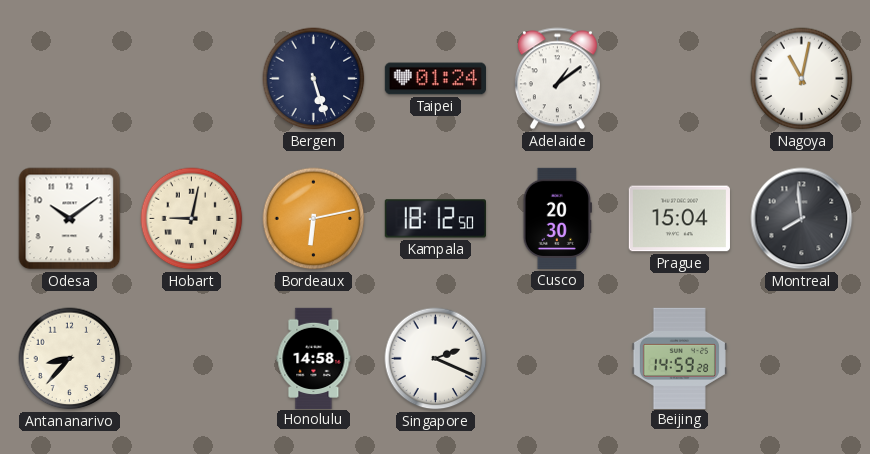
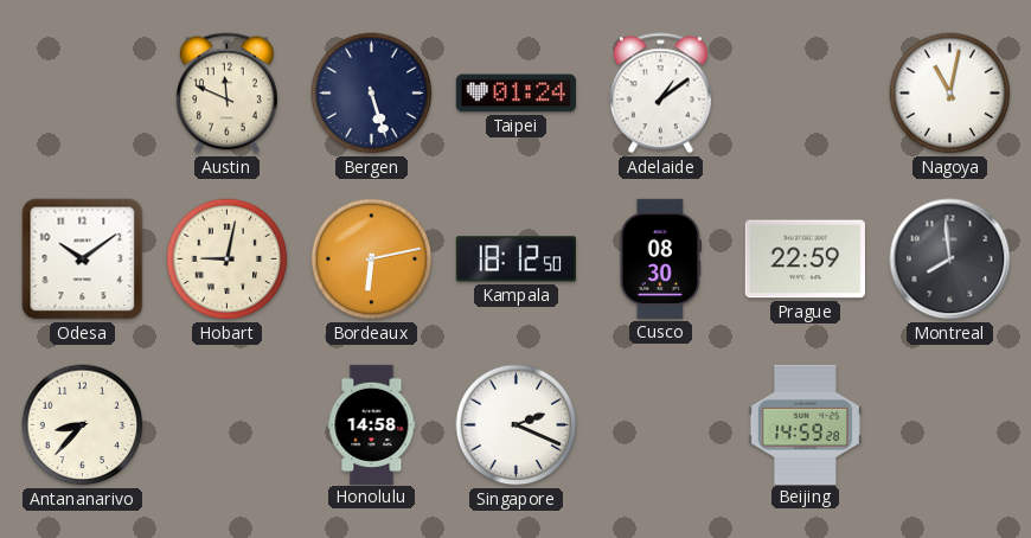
Austin: none -> 11:49 (226, 94)
Cusco: 20:30 -> 08:30 (660, 258)
Prague: 15:04 -> 22:59 (805, 260)
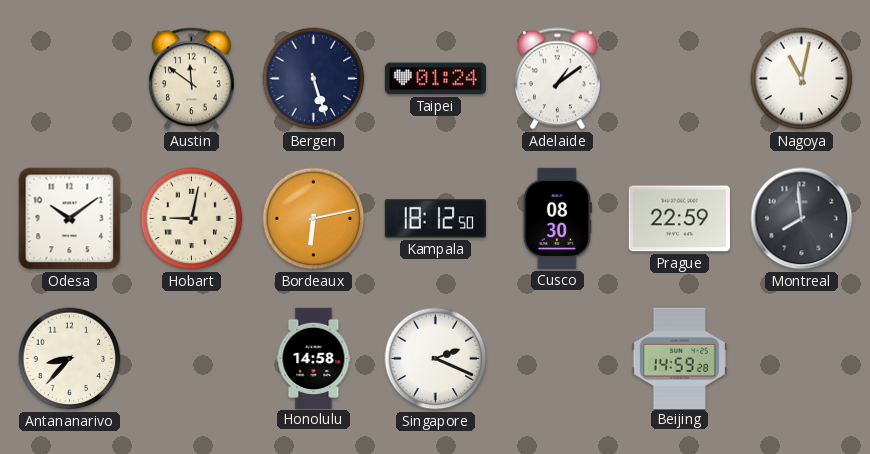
Austin: 11:49 -> 11:51 (191, 79)
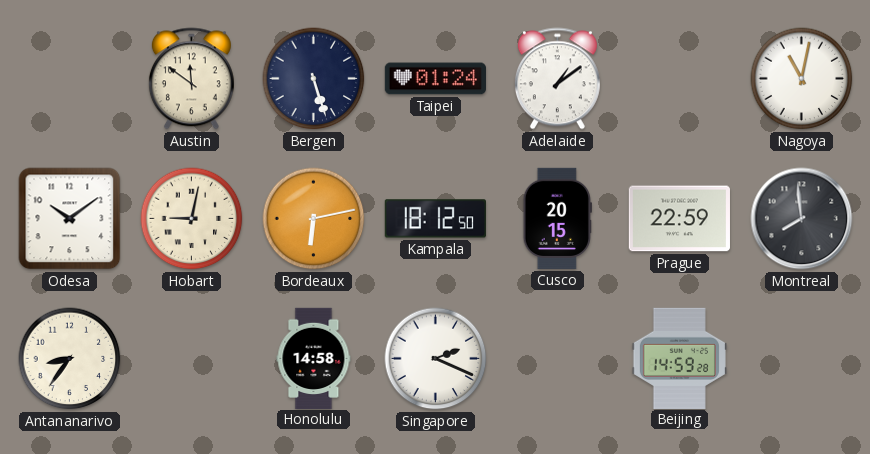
Cusco: 08:30 -> 20:15 (557, 218)
Antananarivo: 8:37 -> 8:36 (70, 359)
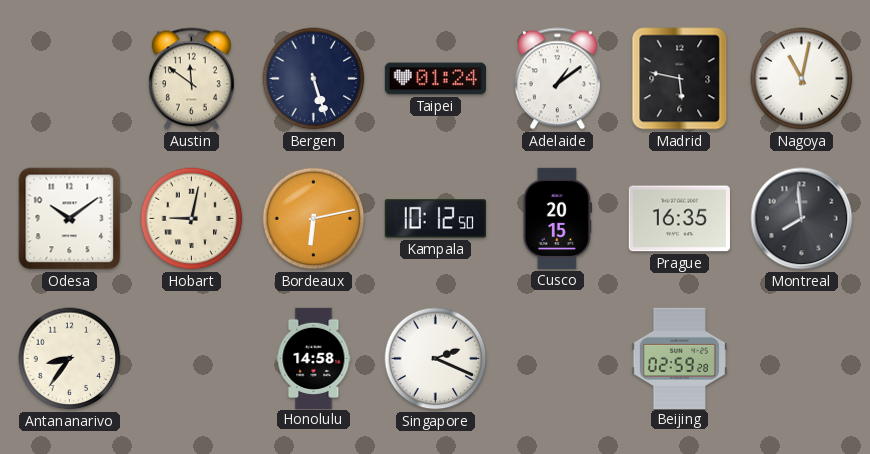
Madrid: none -> 5:47 (680, 79)
Kampala: 18:12 -> 10:12 (435, 219)
Prague: 22:59 -> 16:35 (679, 219)
Beijing: 14:59 -> 02:59 (679, 358)
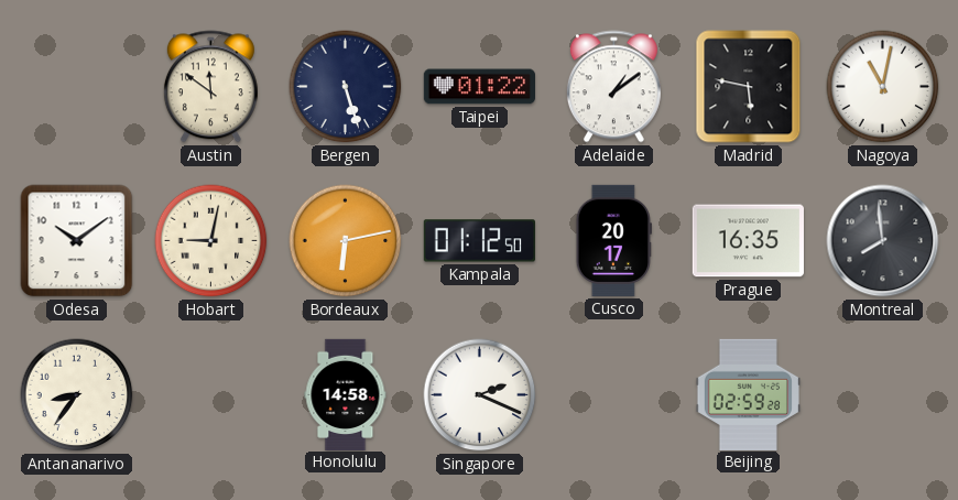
Taipei: 01:24 -> 01:22 (479, 87)
Kampala: 10:12 -> 01:12 (479, 241)
Cusco: 20:15 -> 20:17 (613, 240)
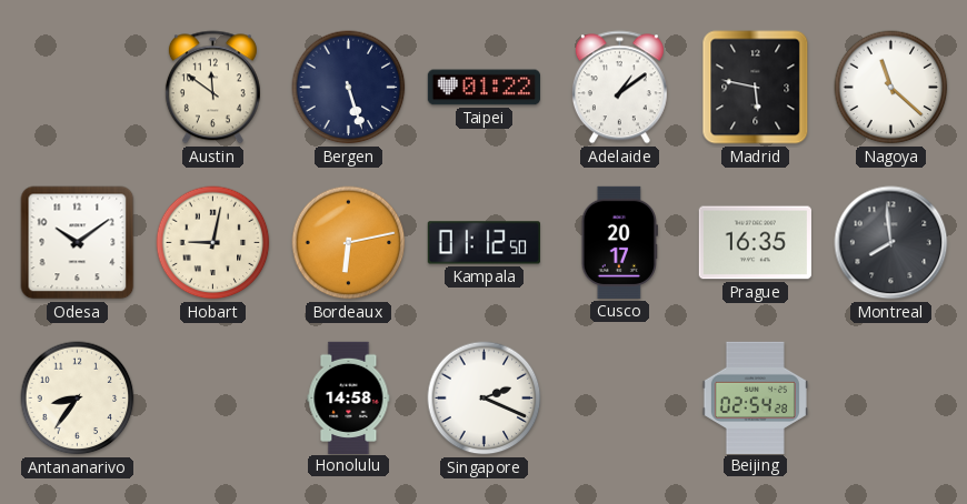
Nagoya: 11:02 -> 11:22 (891, 88)
Beijing: 02:59 -> 02:54 (755, 397)
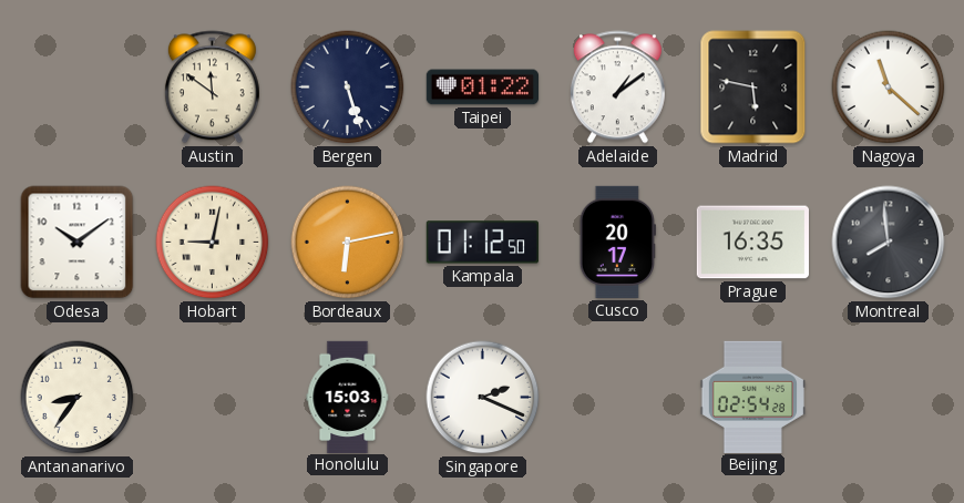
Honolulu: 14:58 -> 15:03 (348, 397)
